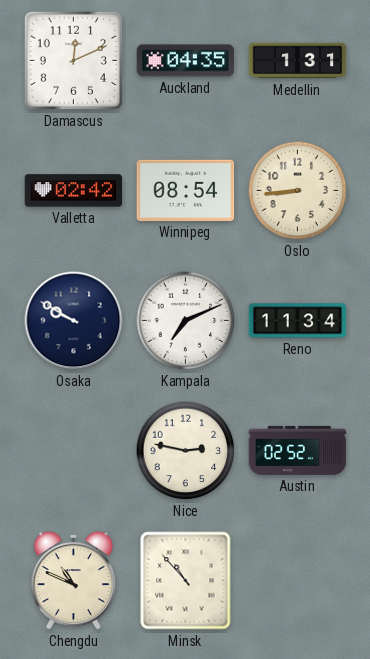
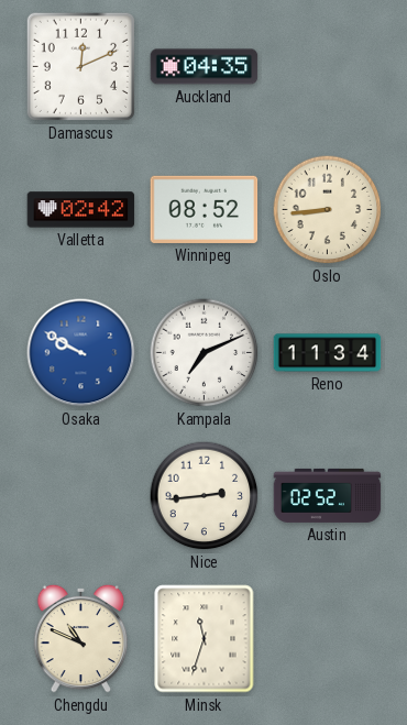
Medellin: 1:31 -> none (298, 61)
Winnipeg: 08:54 -> 08:52 (205, 209)
Osaka dial: navy -> blue (81, 353)
Nice: 2:47 -> 2:44 (205, 496)
Minsk: 10:53 -> 11:33 (205, 639)
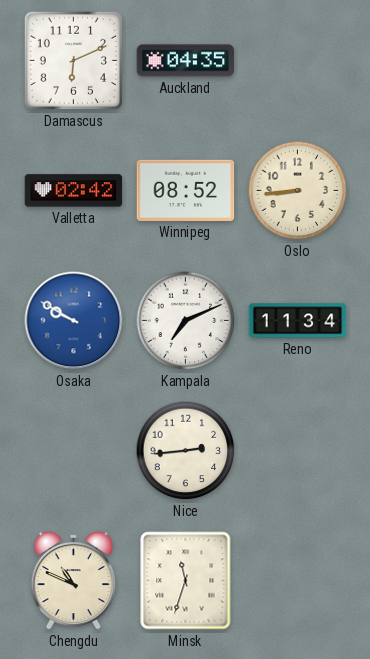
Damascus: 12:11 -> 6:11 (73, 60)
Austin: 02:52 -> none (328, 495)
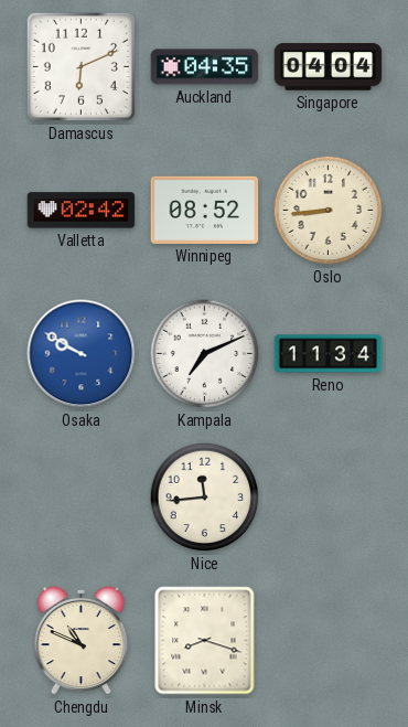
Singapore: none -> 04:04 (329, 67)
Nice: 2:44 -> 11:44 (205, 498)
Minsk: 11:33 -> 8:18 (205, 641)
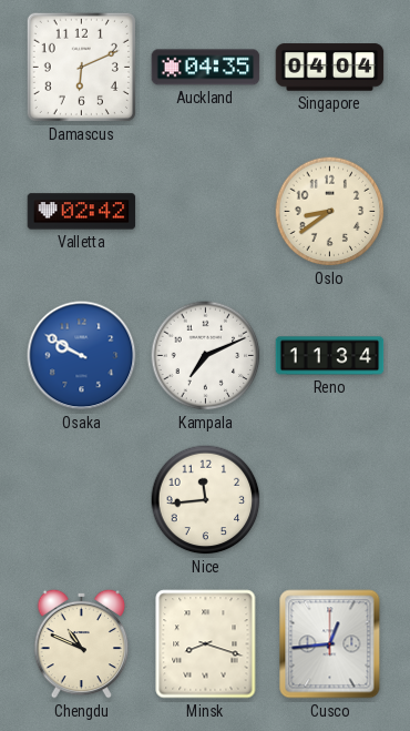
Winnipeg: 08:52 -> none (205, 210)
Oslo: 8:44 -> 8:39 (330, 212)
Cusco: none -> 12:44 (330, 644)
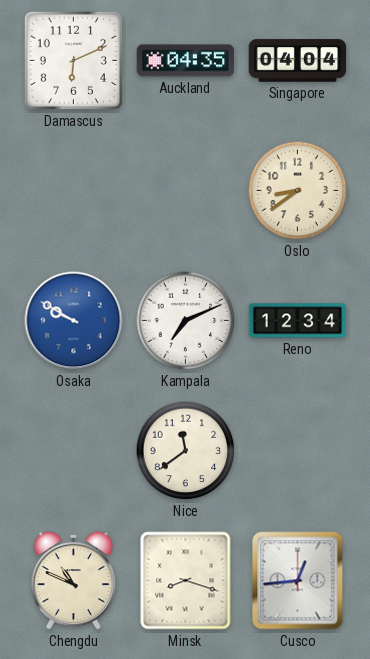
Valletta: 02:42 -> none (82, 212)
Reno: 11:34 -> 12:34 (298, 321)
Nice: 11:44 -> 11:39 (186, 451)
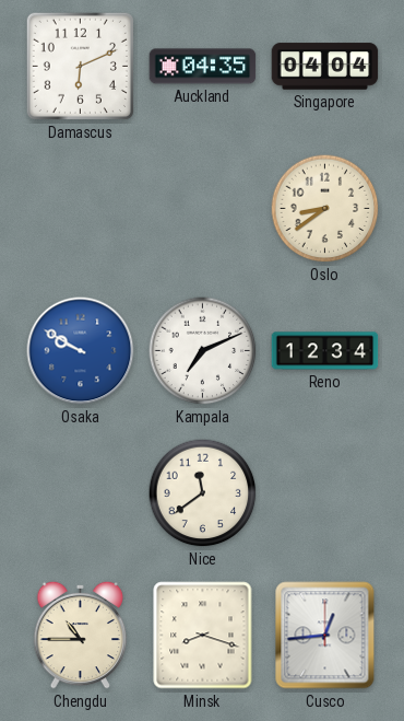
Chengdu: 10:49 -> 10:45 (81, 635)
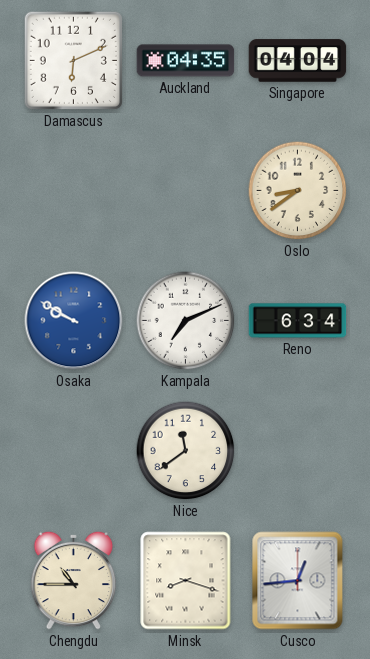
Reno: 12:34 -> 6:34 (298, 321)
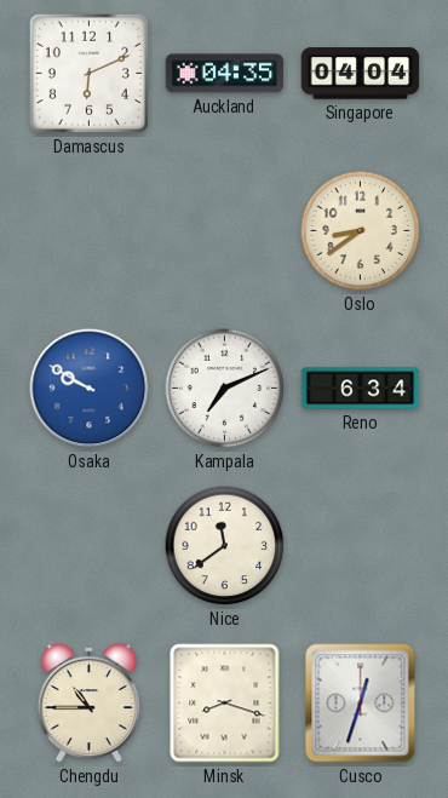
Cusco: 12:44 -> 12:33 (361, 704)
